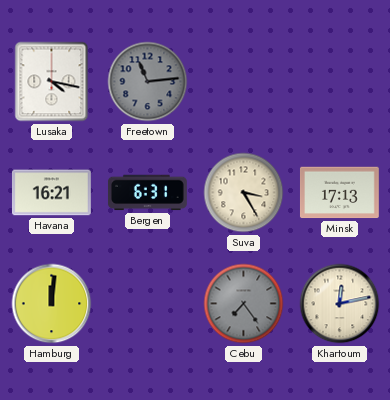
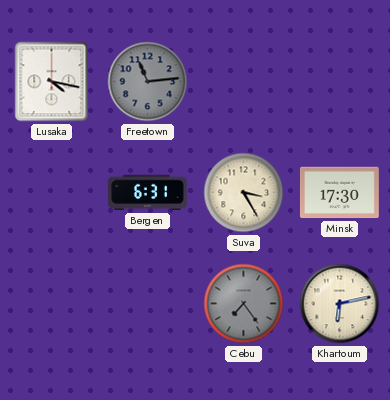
Havana: 16:21 -> none (51, 193)
Minsk: 17:13 -> 17:30 (339, 193)
Hamburg: 12:01 -> none (52, 304)
Khartoum: 12:13 -> 6:13 (340, 304)
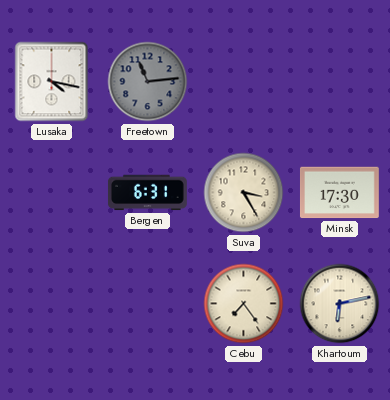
Cebu dial: grey -> cream (244, 304)
